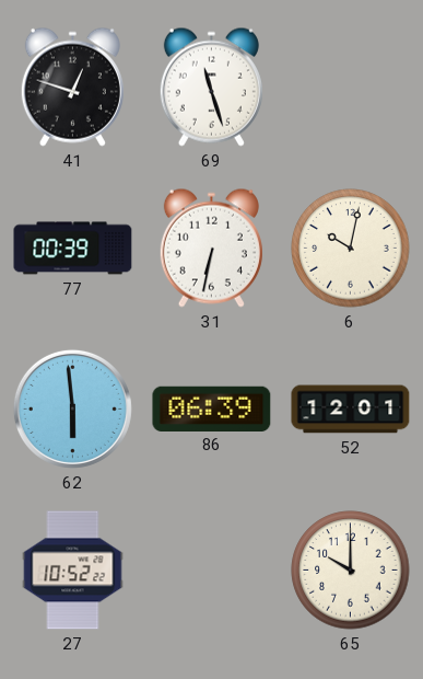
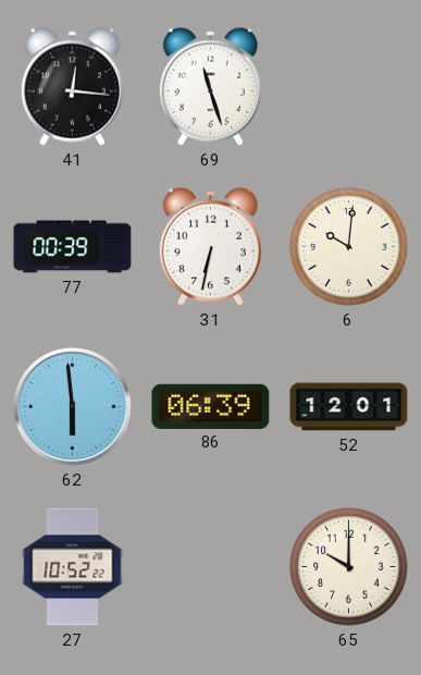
41: 12:48 -> 12:16 (72, 86)
6: 10:02 -> 10:01 (349, 247)
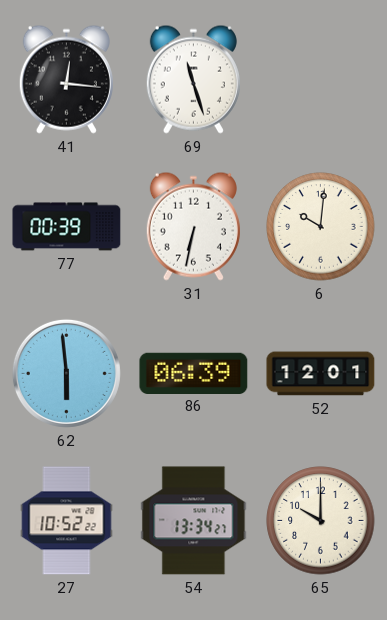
54: none -> 13:34 (194, 521)
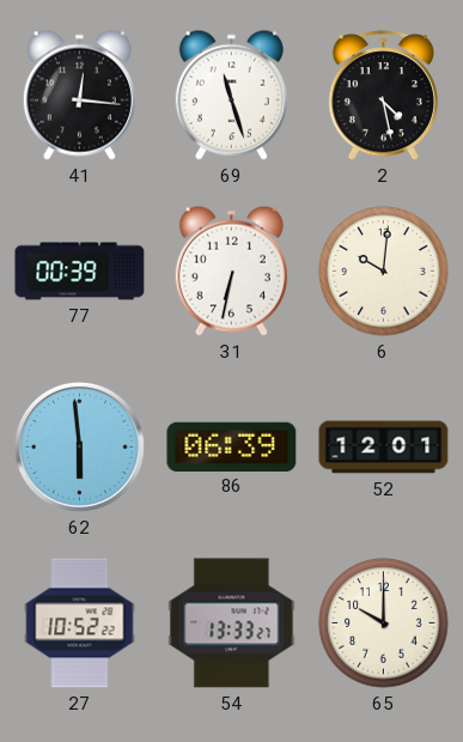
2: none -> 4:28 (383, 96)
54: 13:34 -> 13:33 (232, 624)
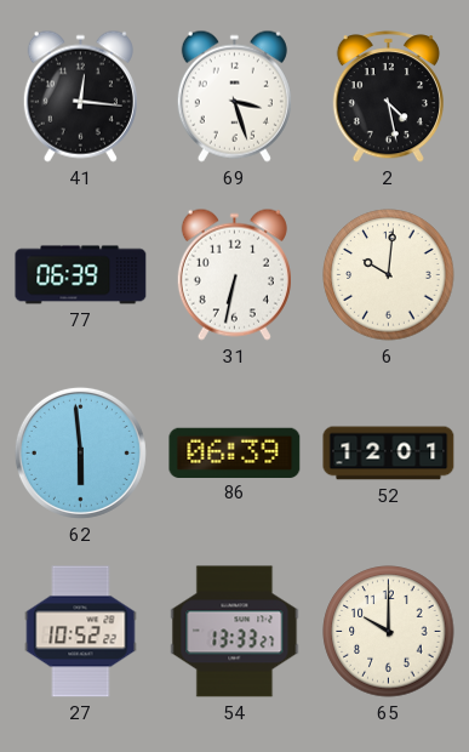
69: 11:27 -> 3:27 (234, 96)
77: 00:39 -> 06:39 (81, 275)
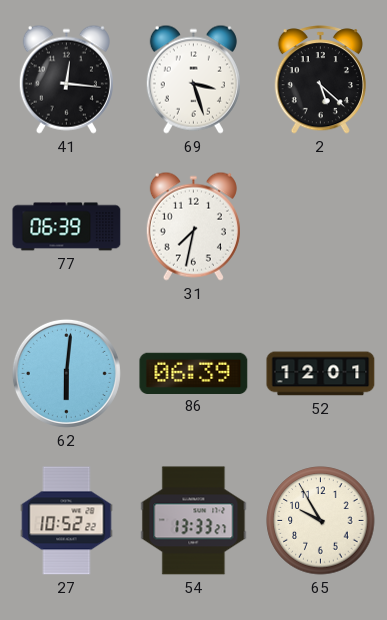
2: 4:28 -> 5:22 (320, 80)
31: 6:32 -> 7:32 (193, 226)
6: 10:01 -> none (389, 275)
62: 5:59 -> 6:01 (66, 373)
65: 10:00 -> 9:55 (321, 521)
